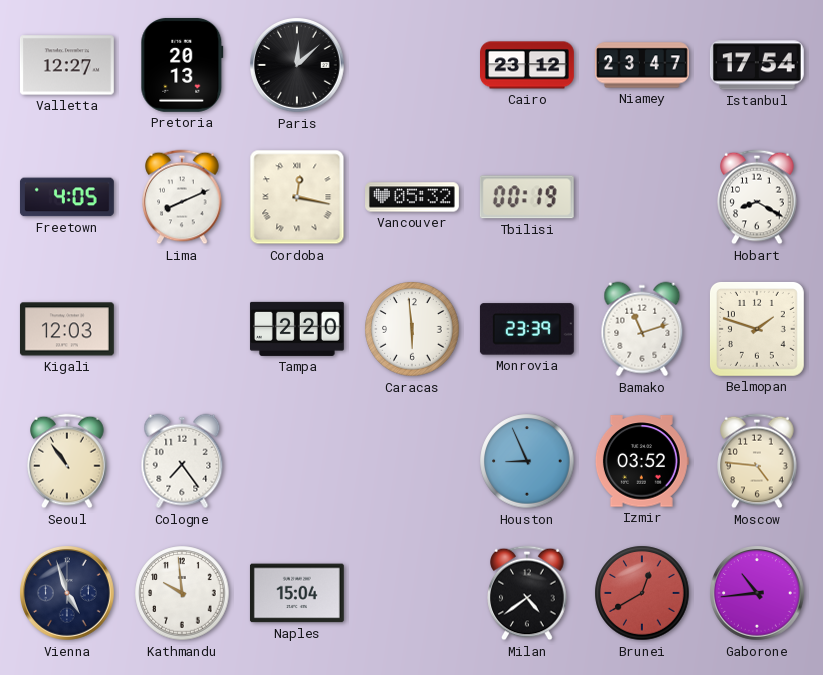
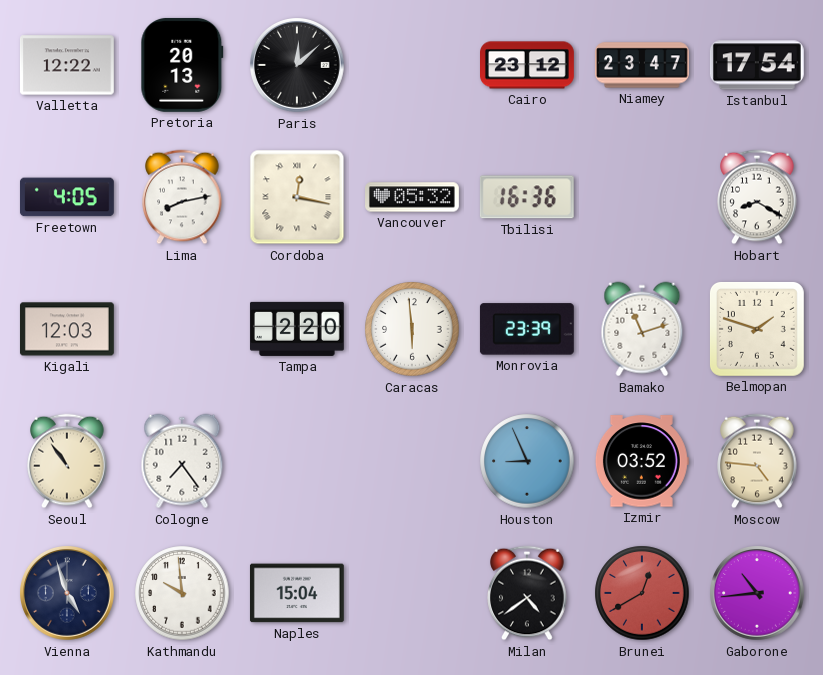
Valletta: 12:27 -> 12:22 (67, 65)
Lima: 8:11 -> 8:13 (182, 197)
Tbilisi: 00:19 -> 16:36 (527, 197)
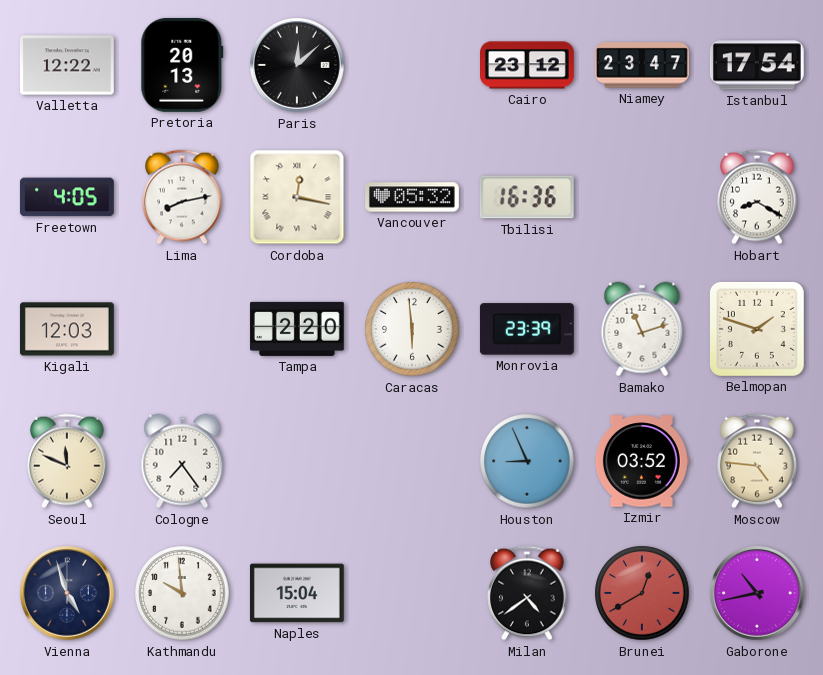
Seoul: 10:54 -> 11:49 (67, 461)
Gaborone: 10:44 -> 10:43 (758, 594)
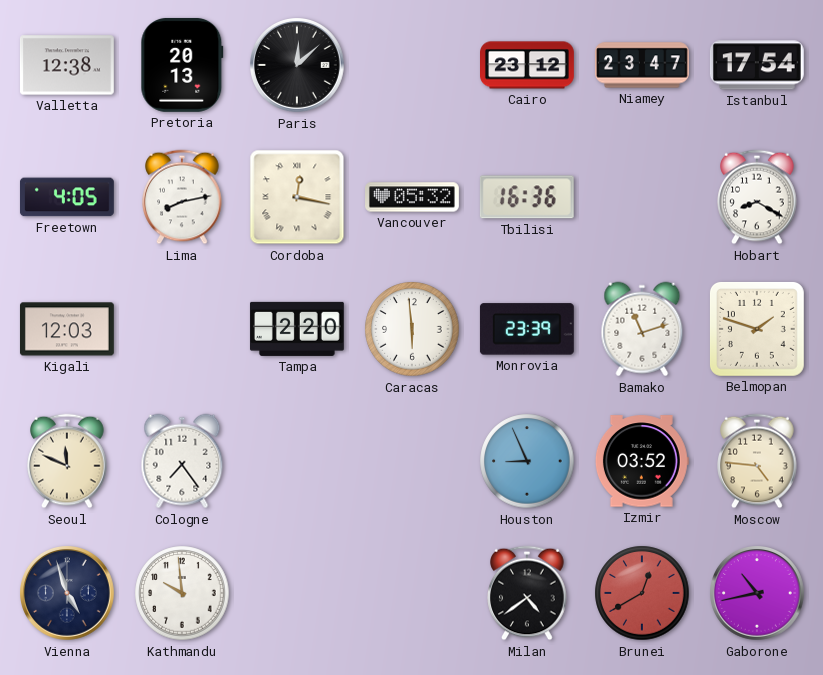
Valletta: 12:22 -> 12:38 (67, 65)
Naples: 15:04 -> none (297, 593)
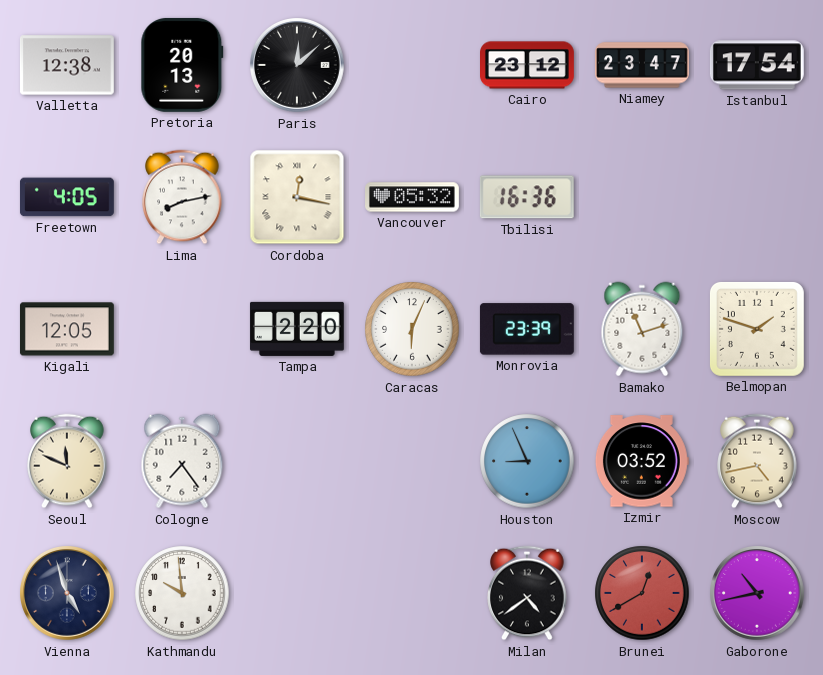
Hobart: 8:20 -> none (757, 197)
Kigali: 12:03 -> 12:05 (67, 329)
Caracas: 5:59 -> 6:04 (412, 329)
Moscow: 4:46 -> 4:43 (757, 461)
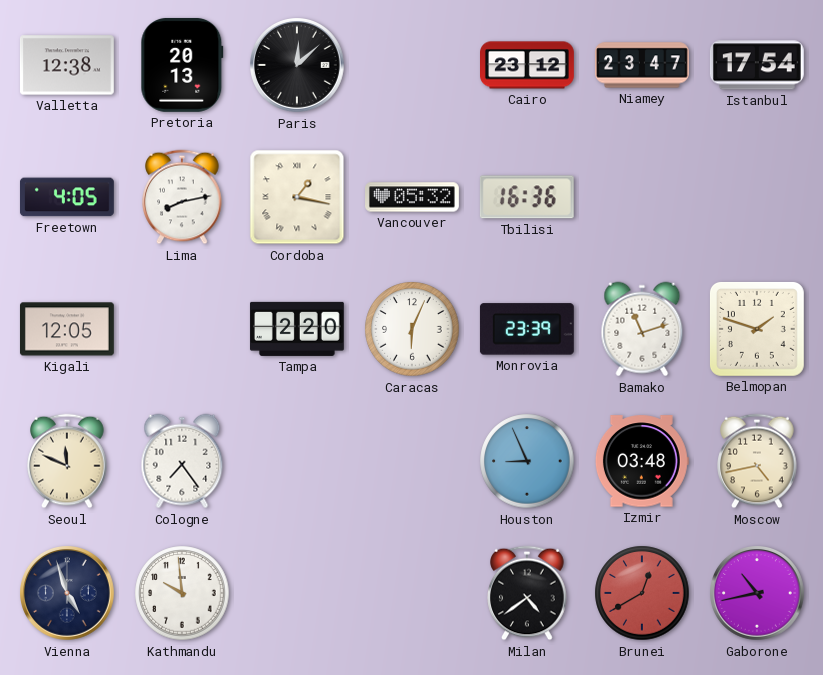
Cordoba: 12:17 -> 1:17 (297, 197)
Izmir: 03:52 -> 03:48 (642, 461)
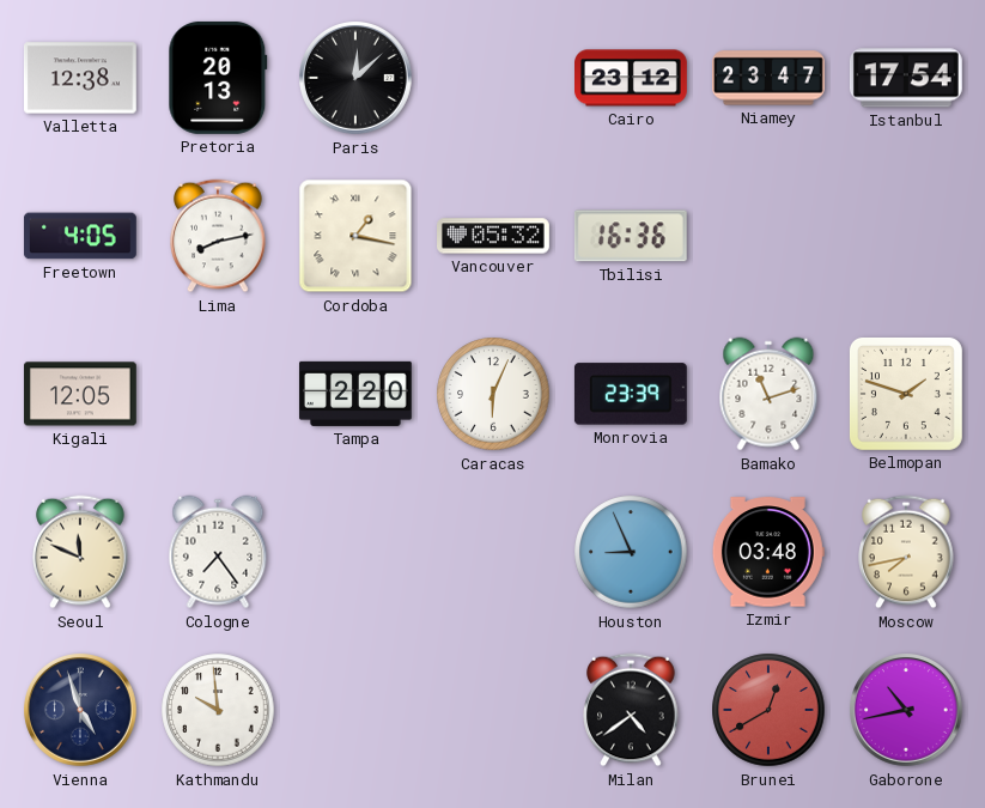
Moscow: 4:43 -> 7:43 (906, 552)
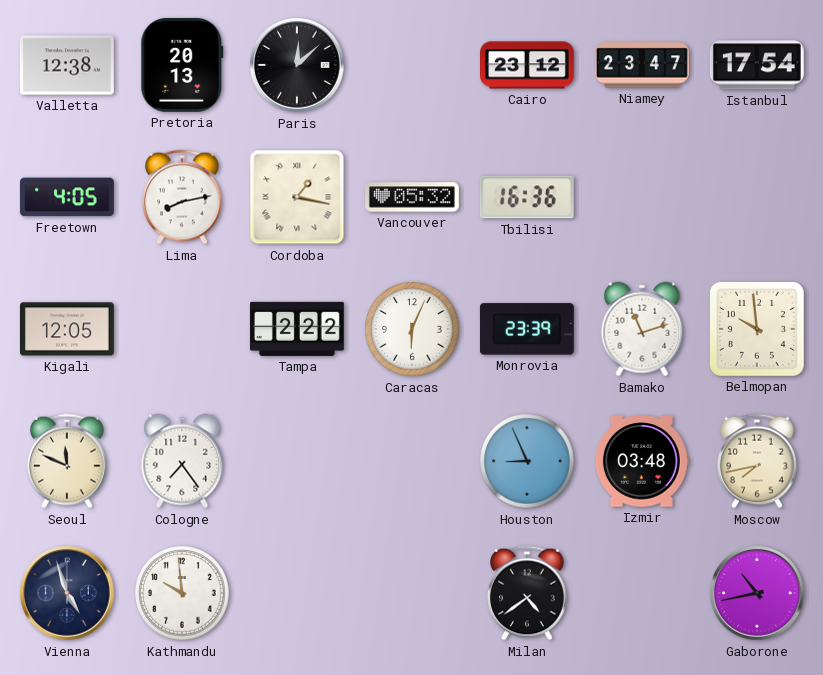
Tampa: 2:20 -> 2:22 (297, 329)
Belmopan: 1:48 -> 9:59 (757, 329)
Brunei: 12:40 -> none (768, 710)
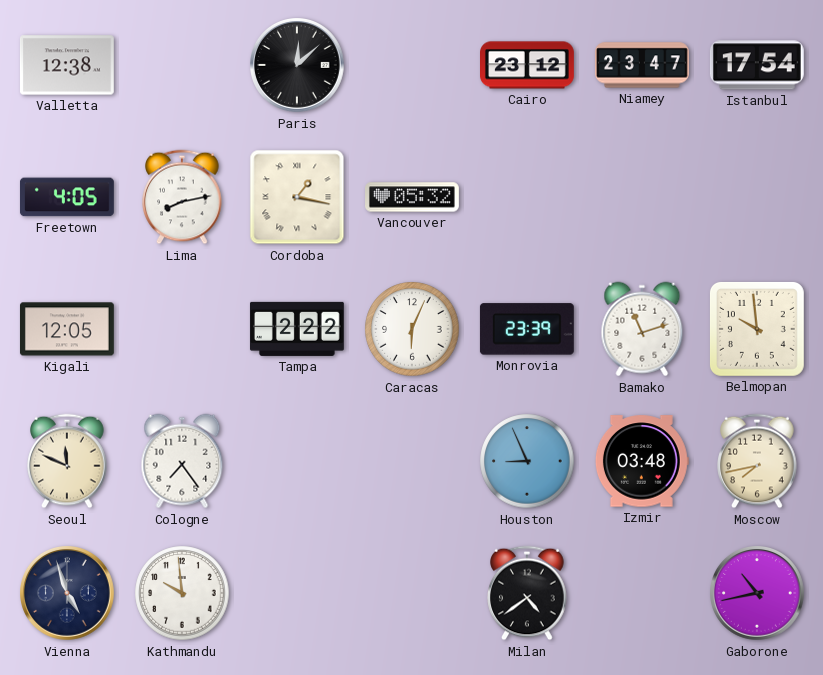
Pretoria: 20:13 -> none (182, 65)
Tbilisi: 16:36 -> none (527, 197)
